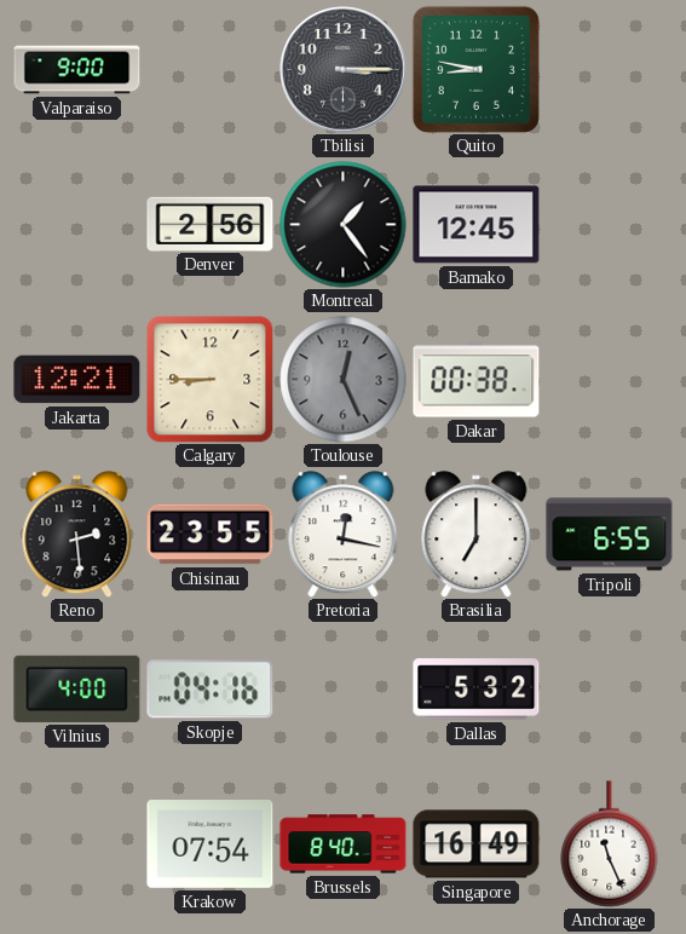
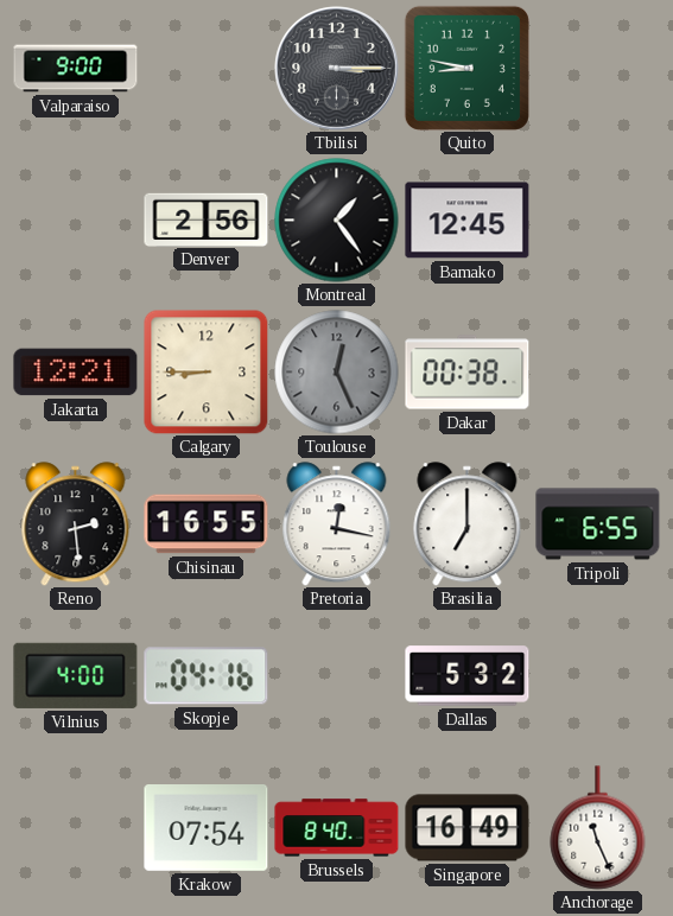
Chisinau: 23:55 -> 16:55 (207, 524)
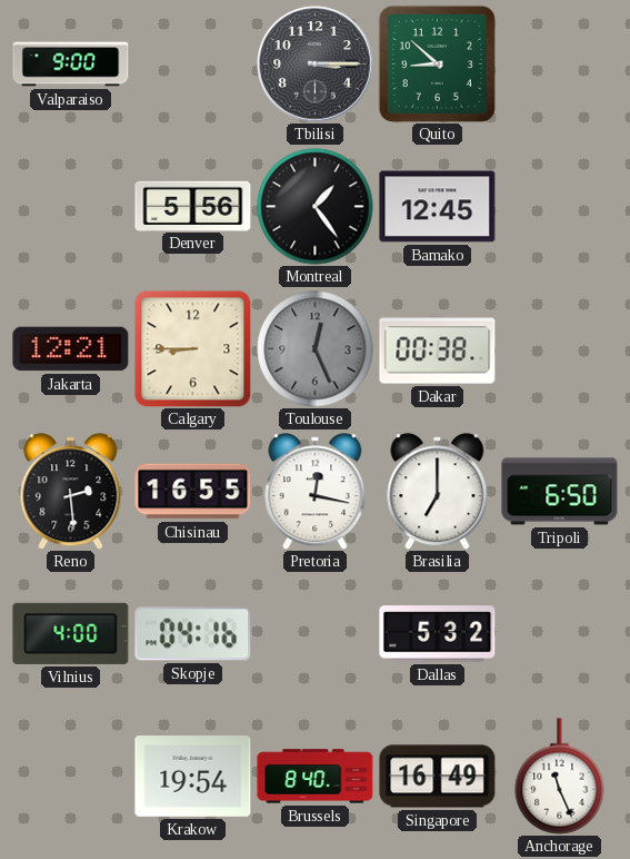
Quito: 8:47 -> 8:52 (437, 63)
Denver: 2:56 -> 5:56 (193, 206)
Tripoli: 6:55 -> 6:50 (560, 492)
Krakow: 07:54 -> 19:54 (193, 777)
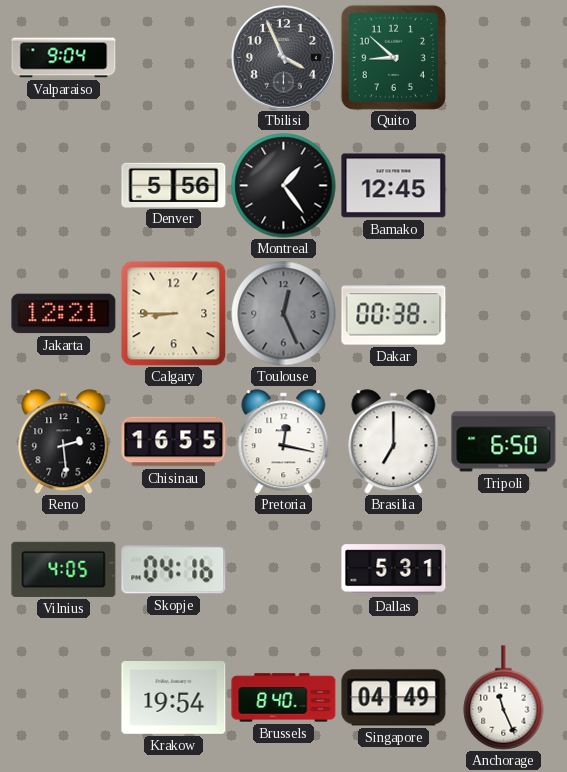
Valparaiso: 9:00 -> 9:04 (64, 58)
Tbilisi: 3:15 -> 3:56 (284, 58)
Vilnius: 4:00 -> 4:05 (64, 569)
Dallas: 5:32 -> 5:31 (394, 570)
Singapore: 16:49 -> 04:49 (394, 698)
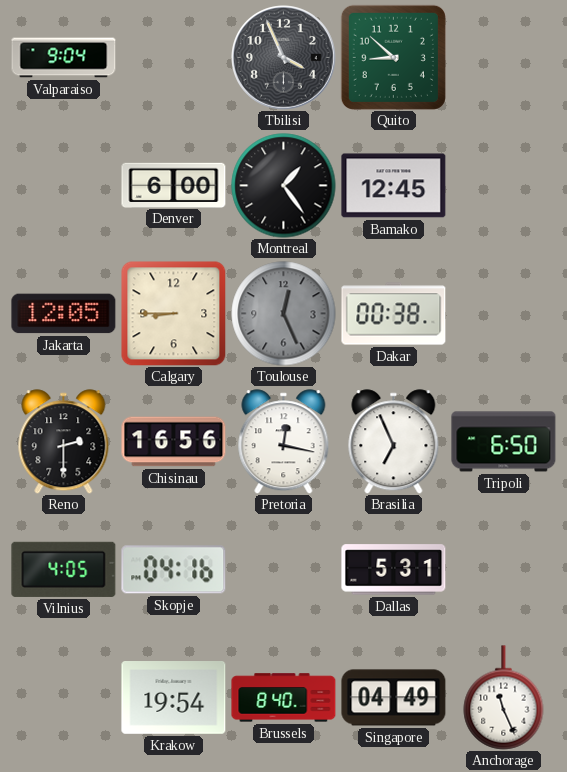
Denver: 5:56 -> 6:00 (174, 185)
Jakarta: 12:21 -> 12:05 (64, 314)
Reno: 2:29 -> 2:30 (64, 442)
Chisinau: 16:55 -> 16:56 (174, 442)
Brasilia: 7:00 -> 6:56 (394, 442)
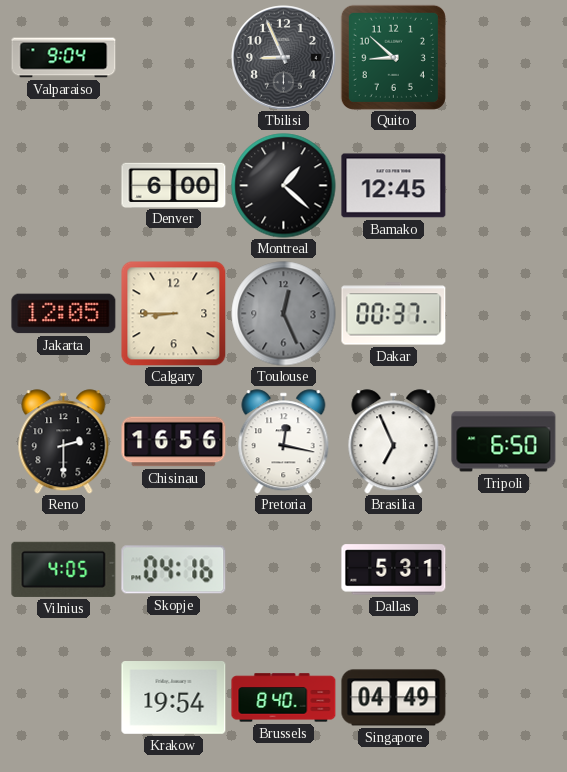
Tbilisi: 3:56 -> 8:56 (284, 58)
Montreal: 1:24 -> 1:22 (284, 186)
Dakar: 00:38 -> 00:37 (394, 314)
Anchorage: 11:26 -> none (504, 698)
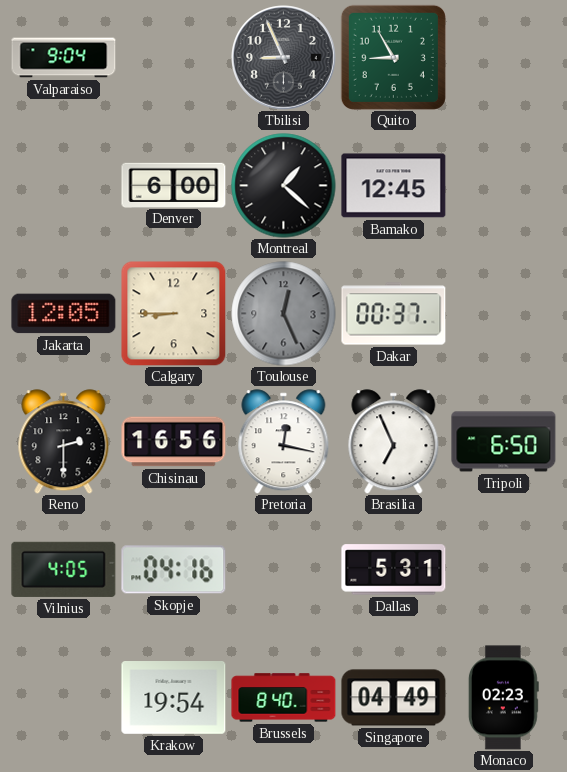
Quito: 8:52 -> 8:55 (393, 57)
Monaco: none -> 02:23 (503, 698)
